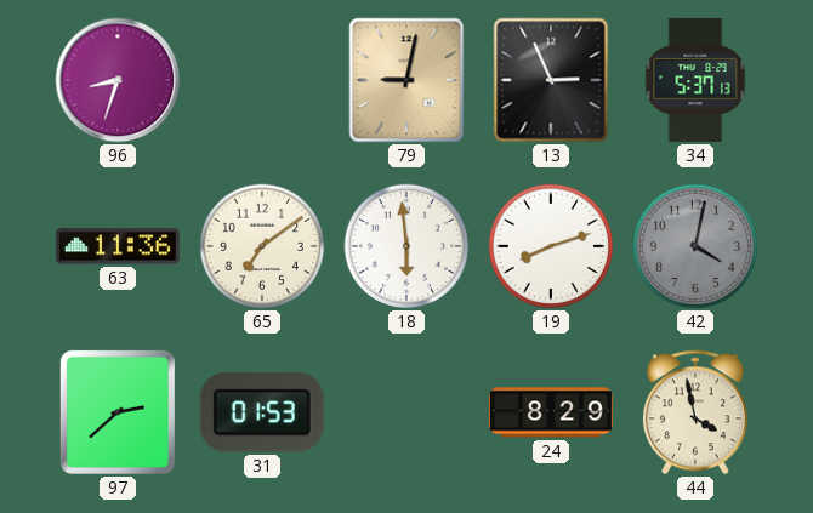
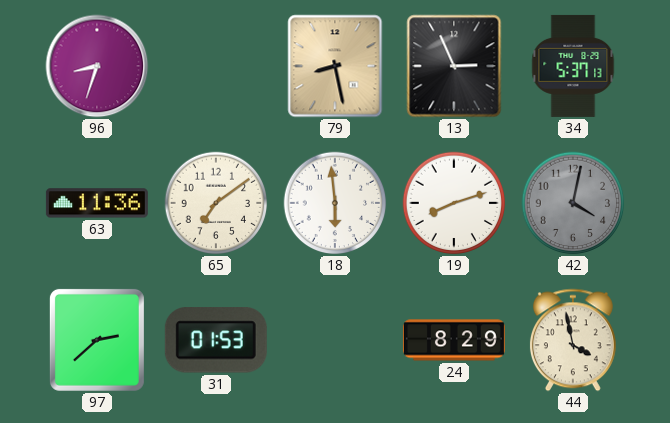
79: 9:02 -> 8:28 (335, 66)
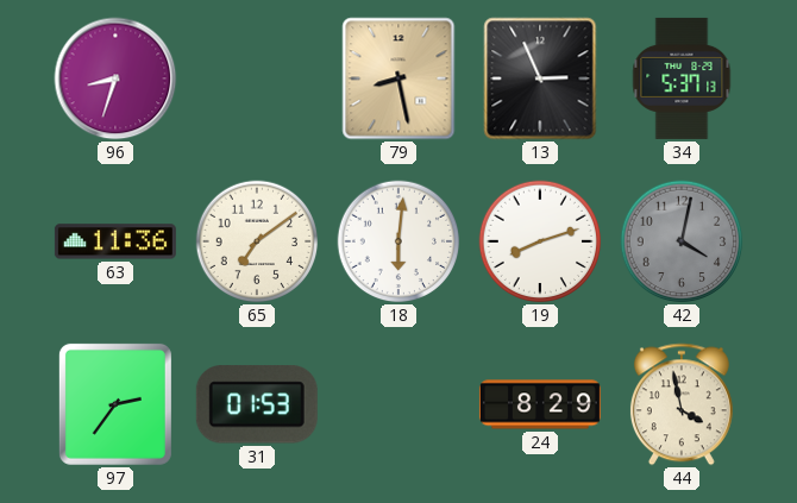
18: 5:59 -> 6:01 (398, 241)
97: 2:38 -> 2:36 (115, 404)
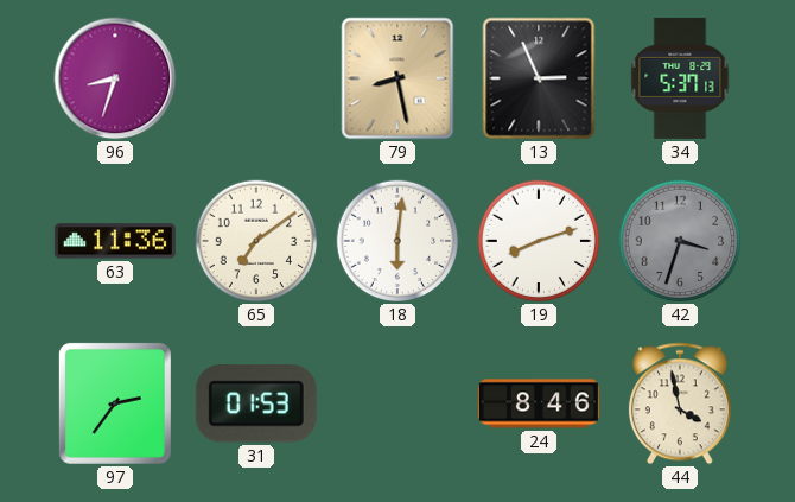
42: 4:02 -> 3:33 (680, 241)
24: 8:29 -> 8:46 (539, 403)
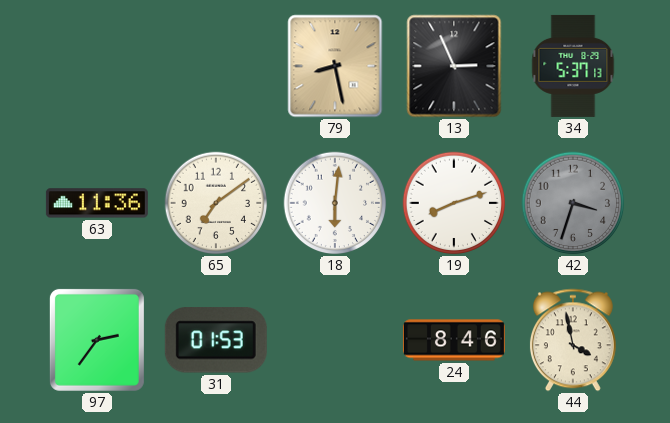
96: 8:33 -> none (115, 78)
